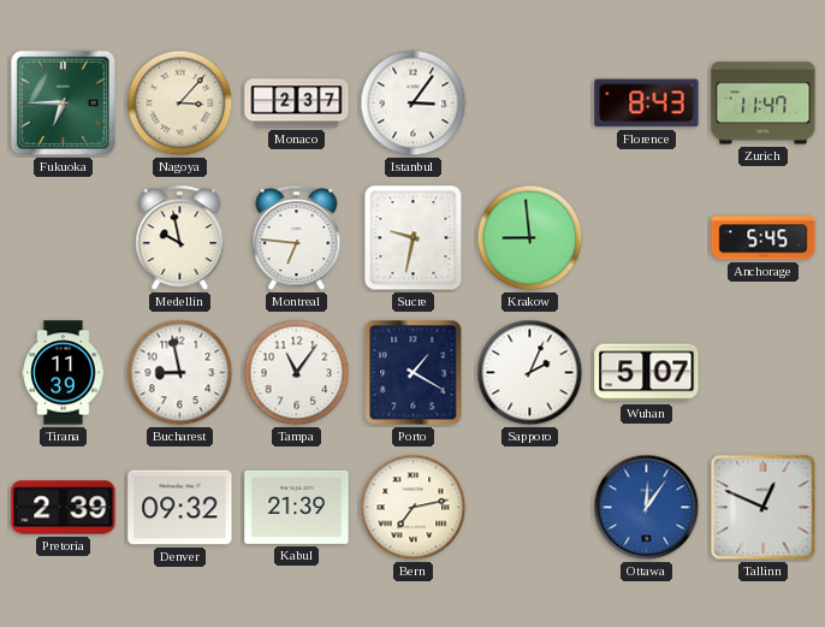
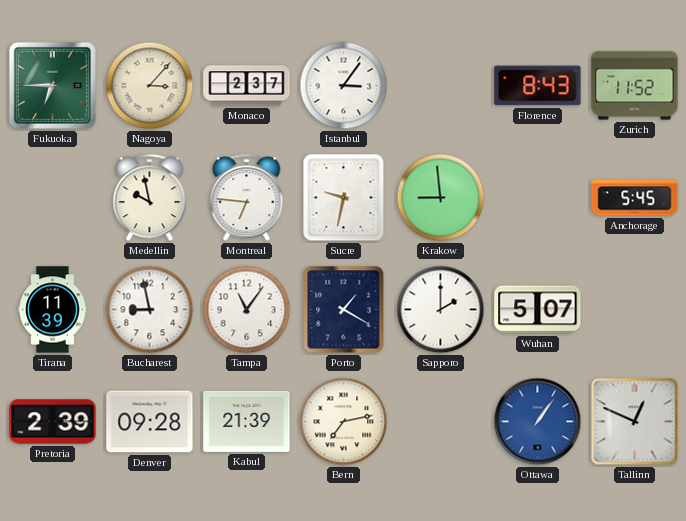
Zurich: 11:47 -> 11:52 (635, 86)
Sapporo: 2:04 -> 2:00 (441, 310)
Denver: 09:32 -> 09:28 (150, 422)
Ottawa: 12:06 -> 1:06 (538, 422)
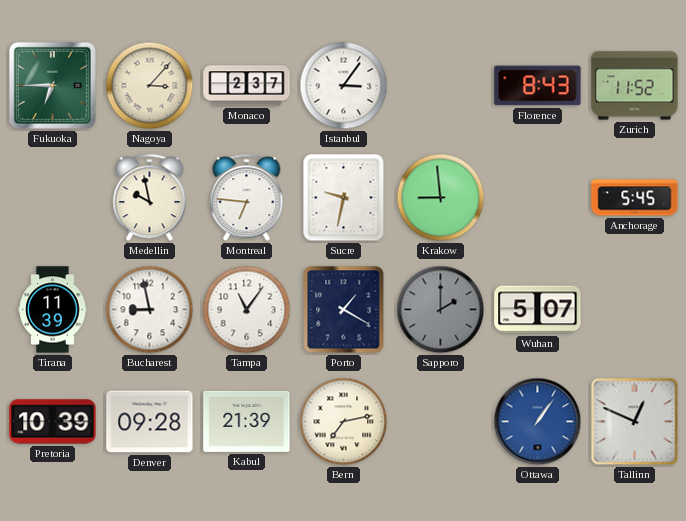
Sapporo dial: white -> grey (441, 310)
Pretoria: 2:39 -> 10:39 (53, 422)
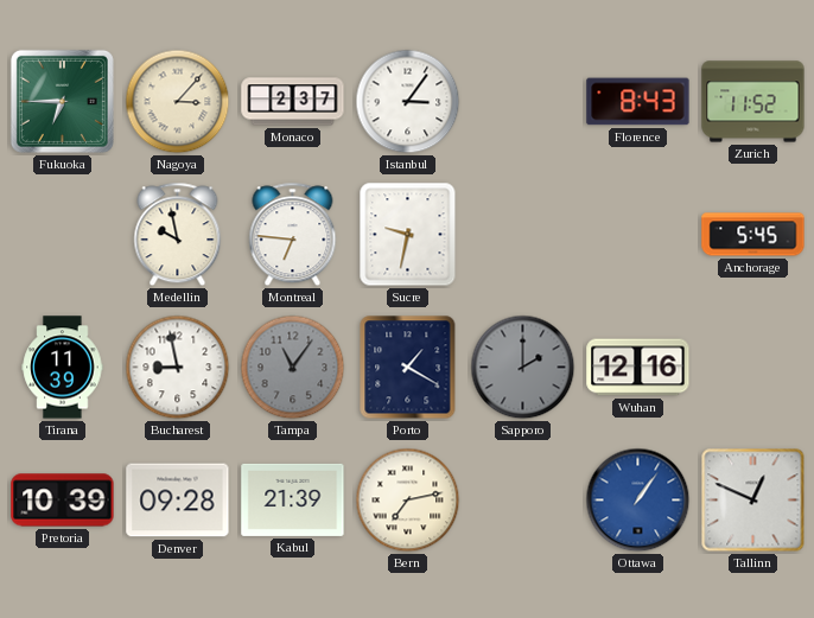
Krakow: 8:59 -> none (441, 198)
Tampa dial: white -> grey (293, 368)
Wuhan: 5:07 -> 12:16 (638, 368)
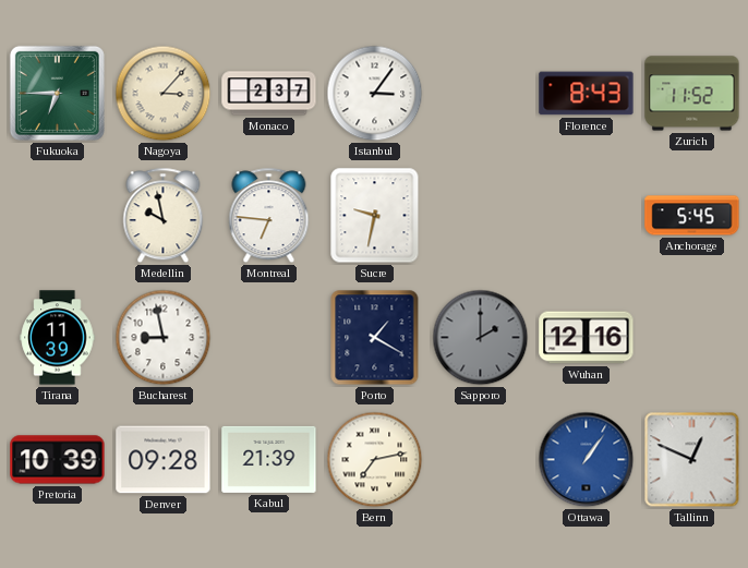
Tampa: 11:06 -> none (293, 368)
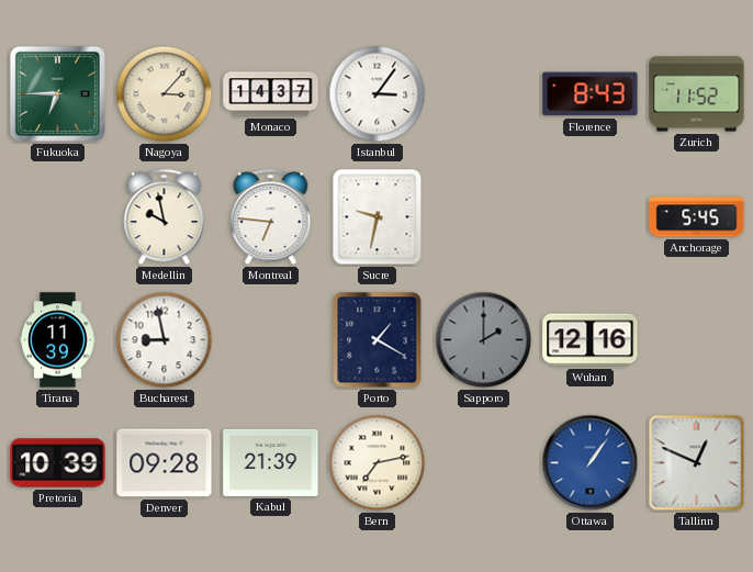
Monaco: 2:37 -> 14:37 (271, 94)
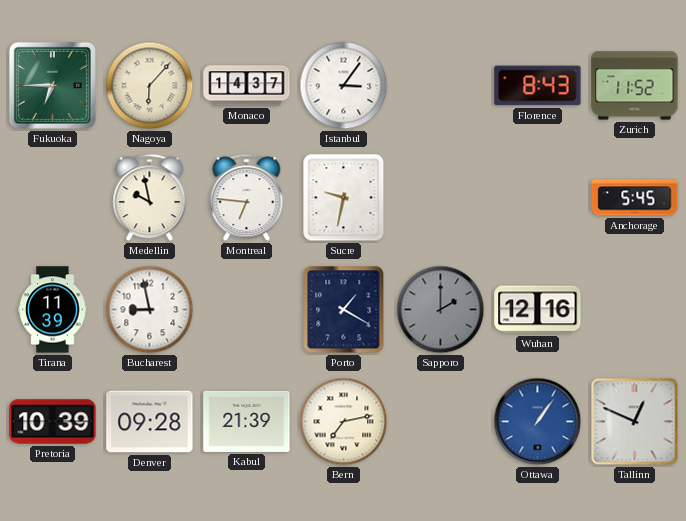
Nagoya: 3:07 -> 6:07 (150, 86)
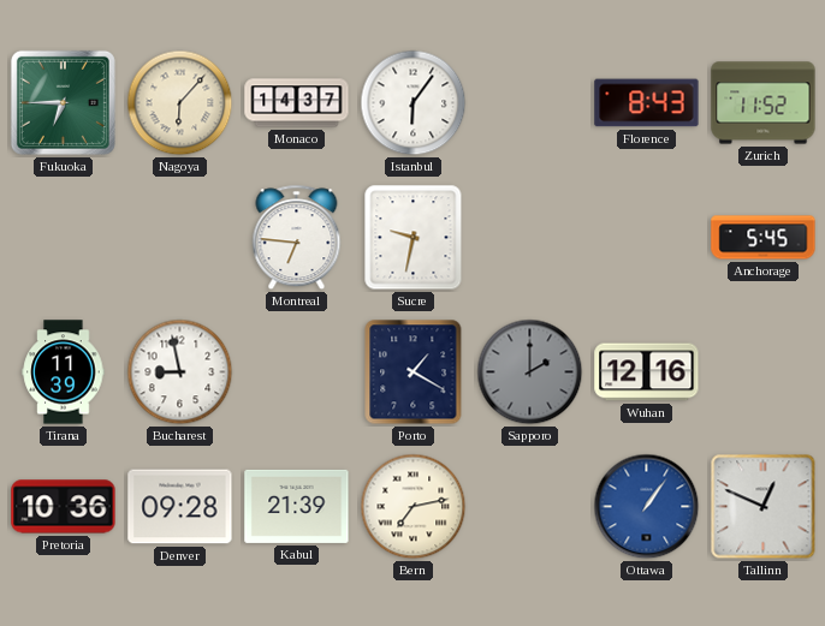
Istanbul: 3:06 -> 6:06 (414, 103)
Medellin: 9:58 -> none (150, 198)
Pretoria: 10:39 -> 10:36 (64, 507)
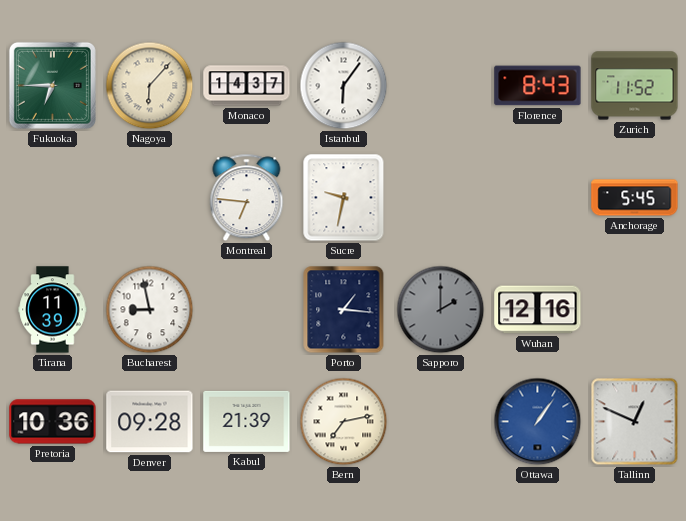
Porto: 1:20 -> 1:16 (344, 310)
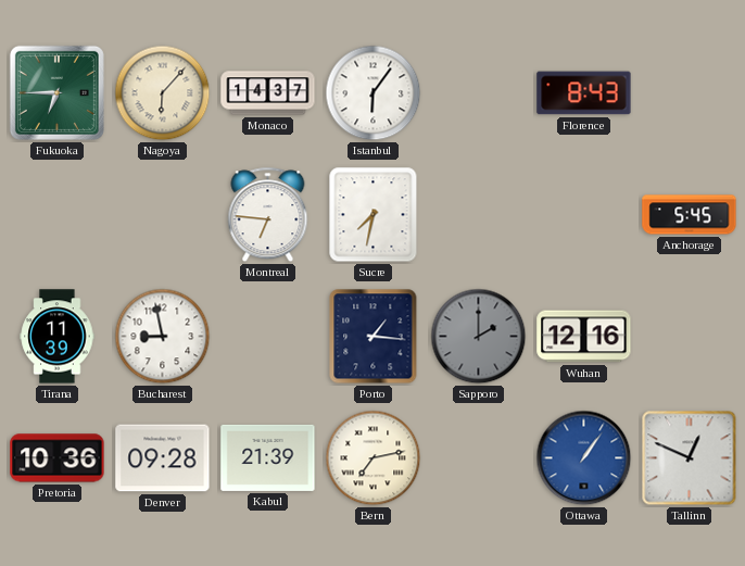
Zurich: 11:52 -> none (635, 86)
Sucre: 9:32 -> 7:32 (374, 215)
